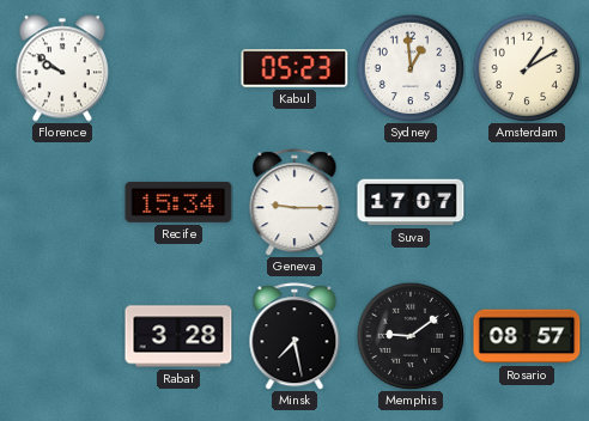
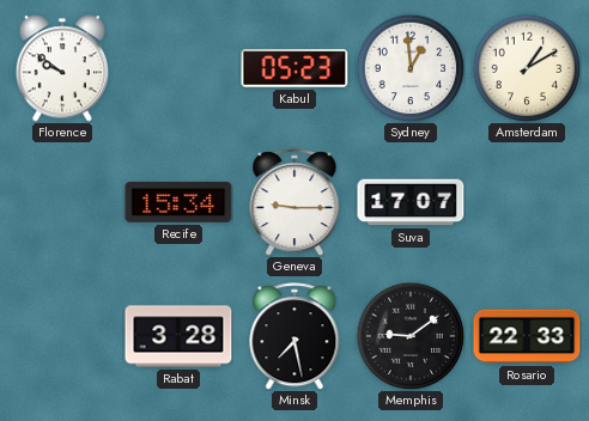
Rosario: 08:57 -> 22:33 (527, 336)
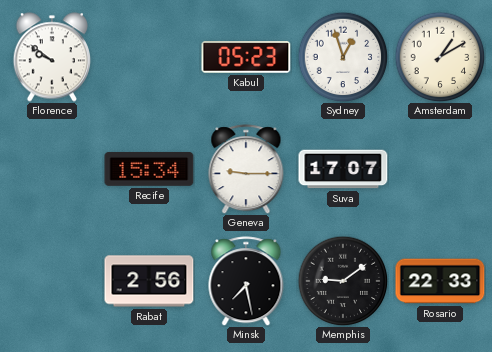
Sydney: 12:59 -> 12:57 (343, 57)
Rabat: 3:28 -> 2:56 (149, 281)
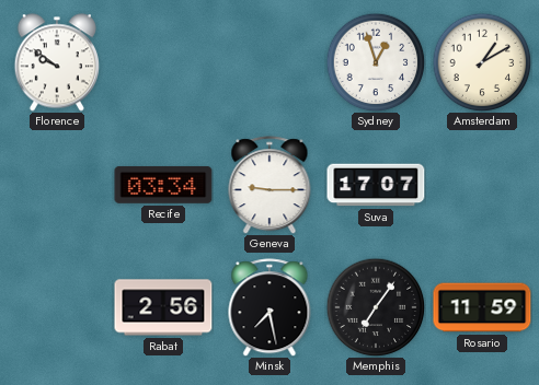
Kabul: 05:23 -> none (246, 57)
Recife: 15:34 -> 03:34 (163, 185)
Memphis: 9:09 -> 7:06 (376, 307)
Rosario: 22:33 -> 11:59 (482, 307)
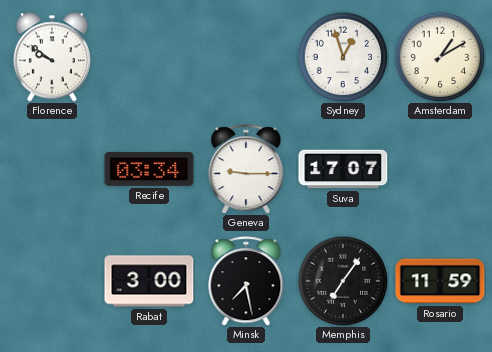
Rabat: 2:56 -> 3:00 (149, 281)
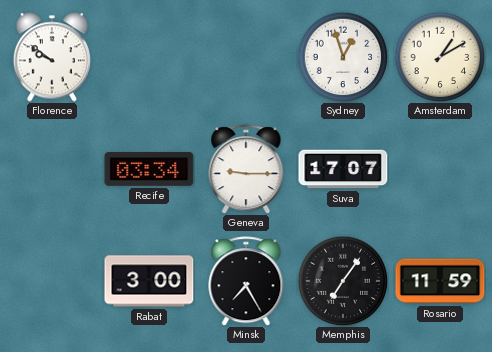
Minsk: 7:28 -> 7:25 (246, 281)
